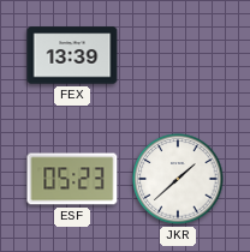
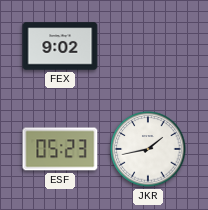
FEX: 13:39 -> 9:02 (60, 46)
JKR: 1:38 -> 1:43 (148, 149)
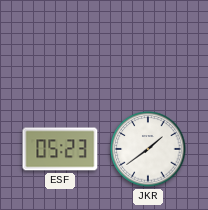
FEX: 9:02 -> none (60, 46)
JKR: 1:43 -> 1:39 (148, 149)
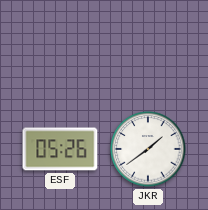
ESF: 05:23 -> 05:26 (60, 149)
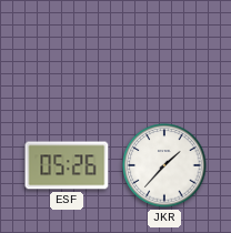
JKR: 1:39 -> 1:37 (164, 165)
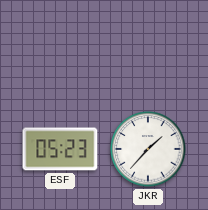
ESF: 05:26 -> 05:23 (60, 149)
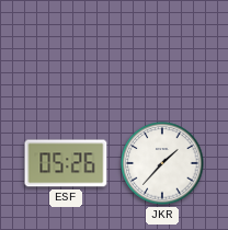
ESF: 05:23 -> 05:26 (66, 163)
